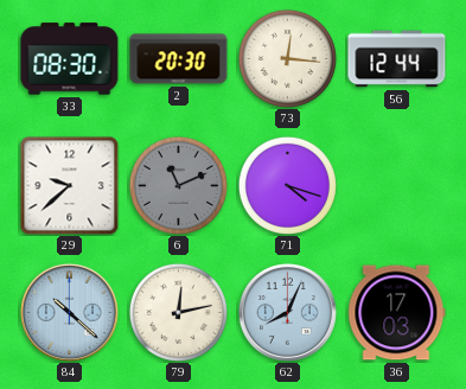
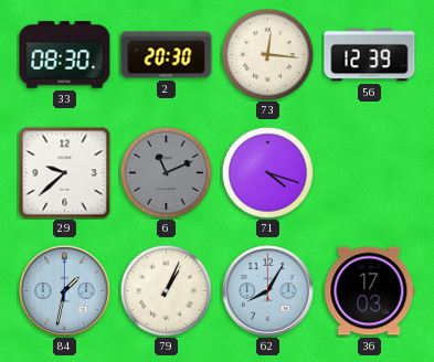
56: 12:44 -> 12:39 (370, 55)
84: 10:22 -> 1:32 (64, 290)
79: 12:13 -> 1:04 (166, 290)
62: 8:04 -> 8:05 (267, 290)
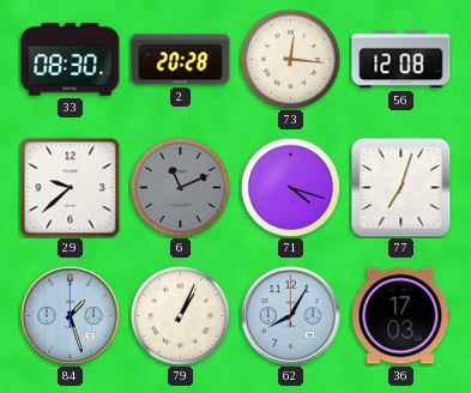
2: 20:30 -> 20:28 (181, 60)
56: 12:39 -> 12:08 (401, 60)
77: none -> 7:03 (400, 187)
84: 1:32 -> 1:27 (70, 315)
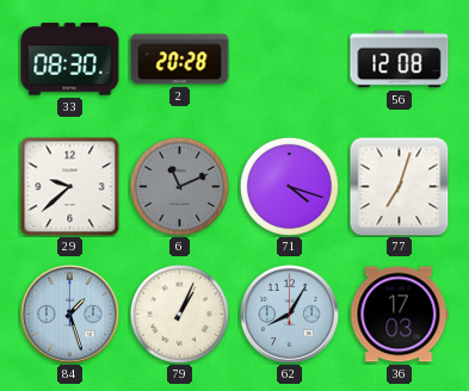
73: 12:16 -> none (290, 59)
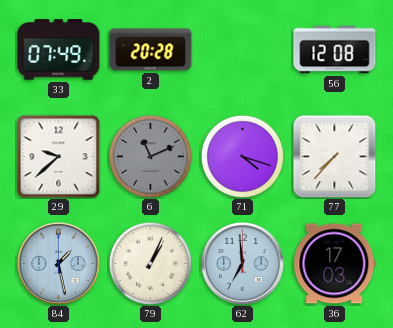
33: 08:30 -> 07:49 (59, 50)
77: 7:03 -> 7:37 (334, 156)
84: 1:27 -> 1:28 (58, 263)
62: 8:05 -> 6:59 (242, 263)
